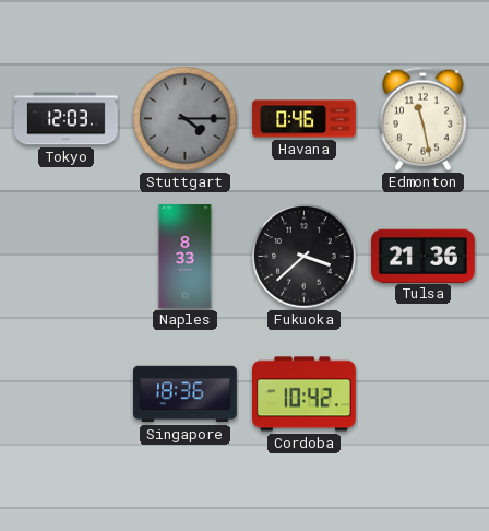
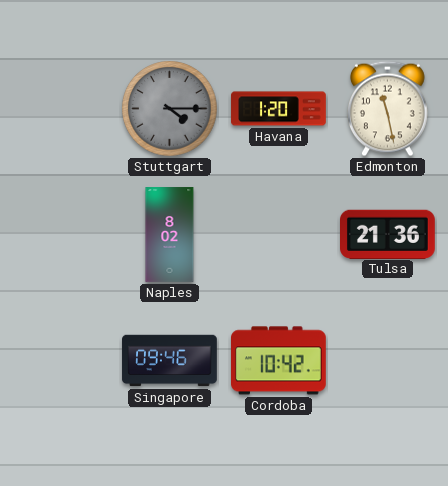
Tokyo: 12:03 -> none (67, 119)
Havana: 0:46 -> 1:20 (279, 109)
Naples: 8:33 -> 8:02 (170, 235)
Fukuoka: 3:38 -> none (305, 257)
Singapore: 18:36 -> 09:46 (170, 361)
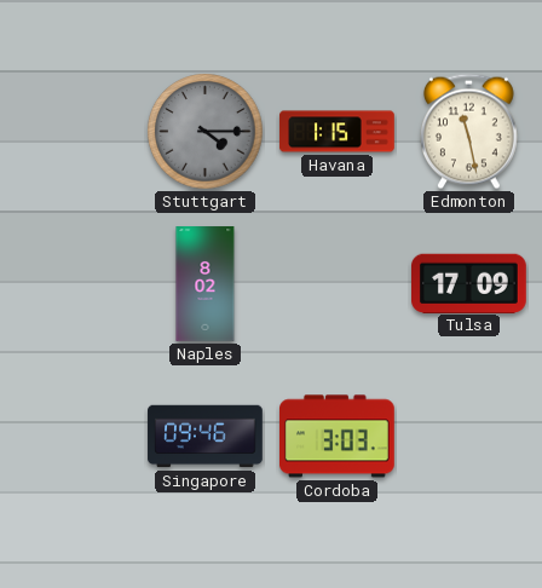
Havana: 1:20 -> 1:15 (338, 132)
Tulsa: 21:36 -> 17:09 (469, 283)
Cordoba: 10:42 -> 3:03 (338, 437)
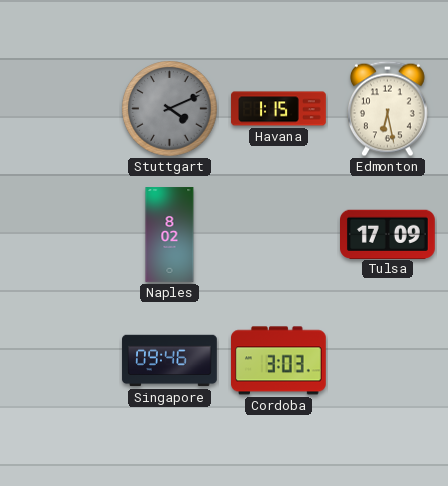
Stuttgart: 4:15 -> 4:11 (170, 109)
Edmonton: 11:28 -> 6:28 (387, 109)
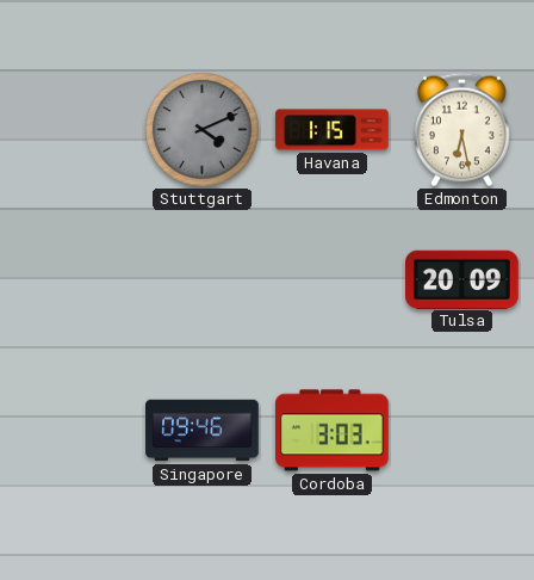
Naples: 8:02 -> none (170, 235)
Tulsa: 17:09 -> 20:09 (462, 279)
